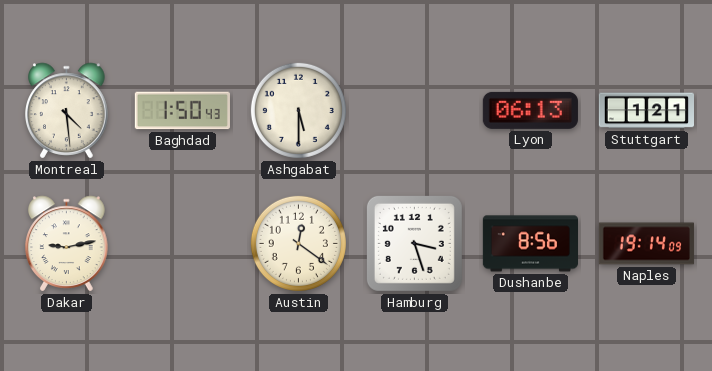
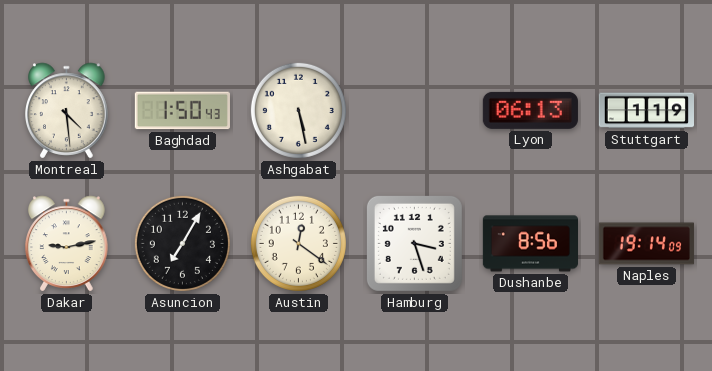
Ashgabat: 5:30 -> 5:28 (298, 110)
Stuttgart: 1:21 -> 1:19 (646, 111)
Asuncion: none -> 7:05 (182, 243)
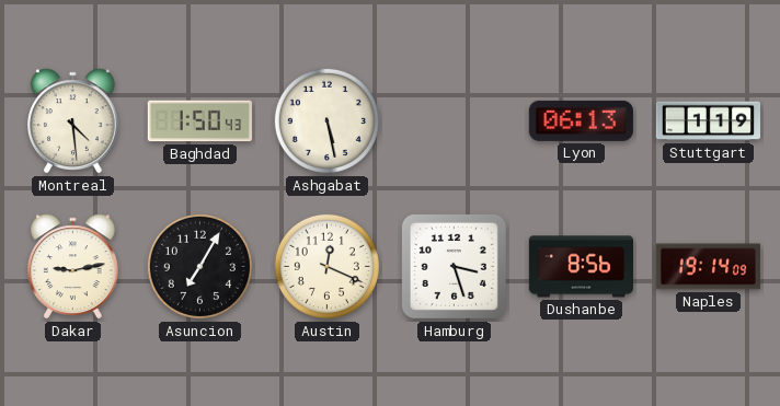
Austin: 12:21 -> 12:19 (326, 266)
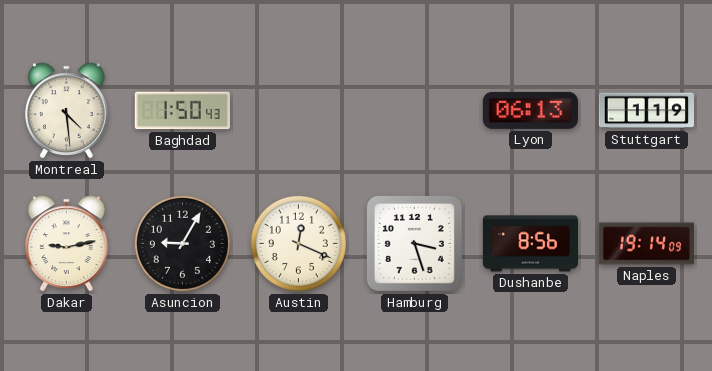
Ashgabat: 5:28 -> none (326, 120)
Asuncion: 7:05 -> 9:05 (182, 243)
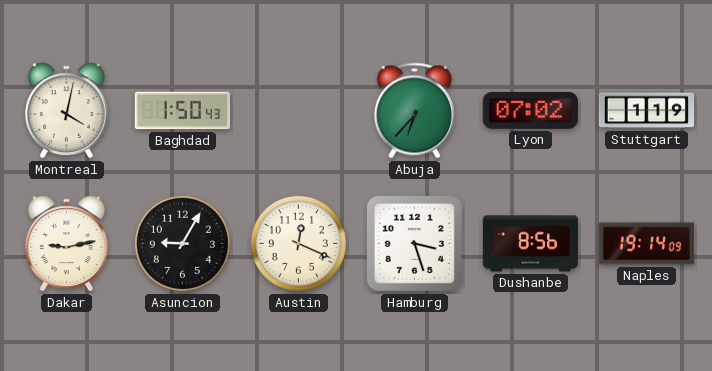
Montreal: 4:29 -> 4:02 (67, 111)
Abuja: none -> 6:37 (414, 111)
Lyon: 06:13 -> 07:02 (530, 110)
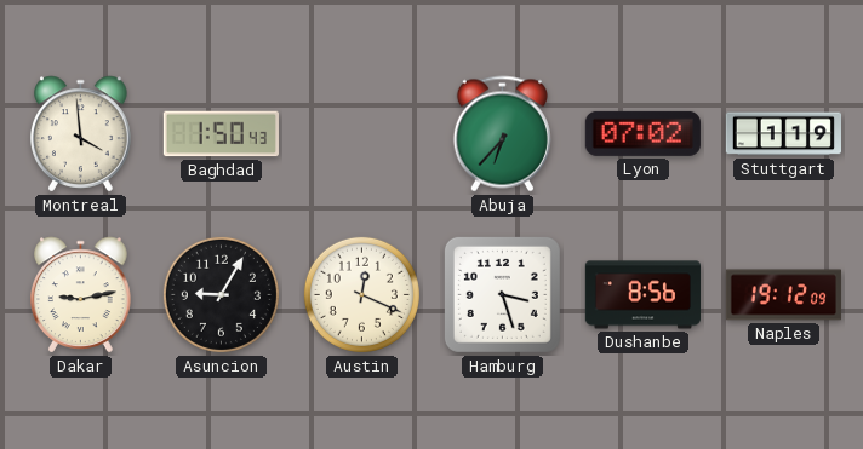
Montreal: 4:02 -> 3:59 (81, 134)
Naples: 19:14 -> 19:12 (783, 295)
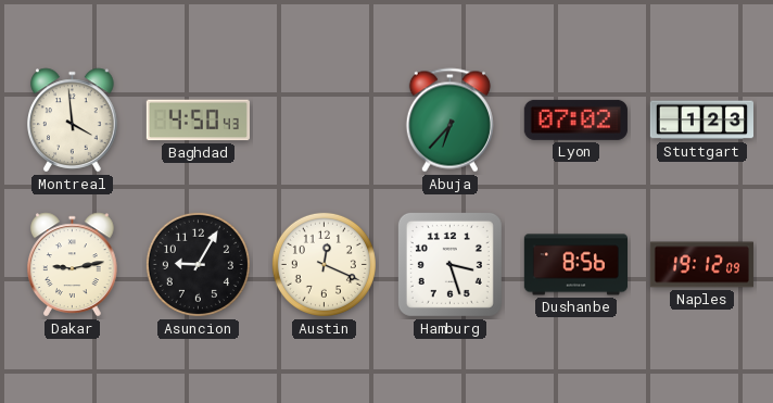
Baghdad: 1:50 -> 4:50 (198, 121)
Stuttgart: 1:19 -> 1:23 (701, 121)
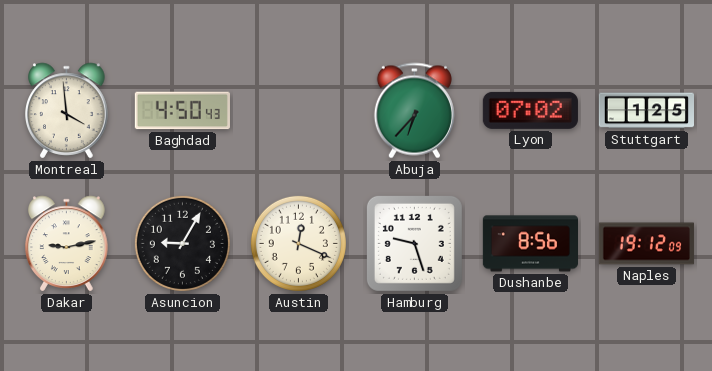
Stuttgart: 1:23 -> 1:25 (646, 111)
Hamburg: 3:27 -> 9:27 (414, 243)
